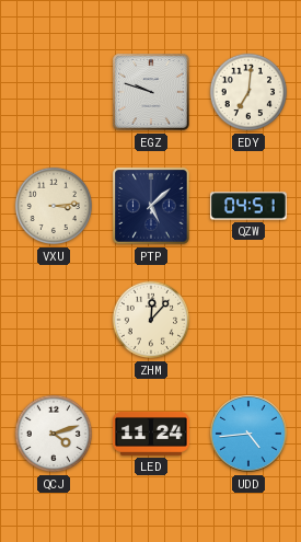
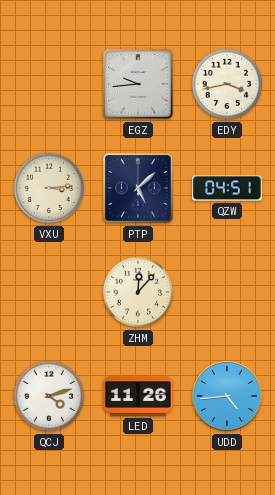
EGZ: 9:48 -> 9:44 (138, 84)
EDY: 7:01 -> 3:43 (227, 84)
LED: 11:24 -> 11:26 (139, 396)
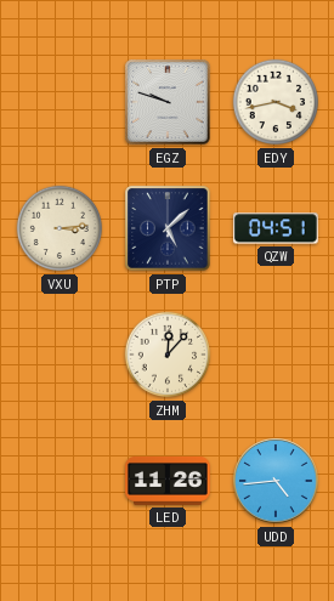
EGZ: 9:44 -> 9:48 (168, 102)
QCJ: 4:12 -> none (49, 396)
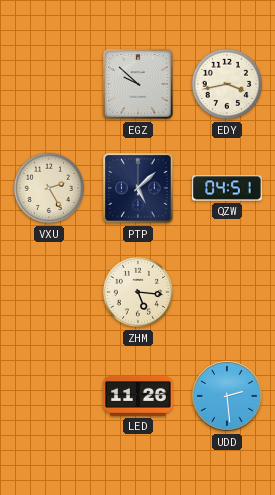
EGZ: 9:48 -> 9:52 (138, 84)
VXU: 3:14 -> 2:25 (49, 188)
ZHM: 12:07 -> 5:16 (138, 292)
UDD: 4:44 -> 2:29 (227, 396)
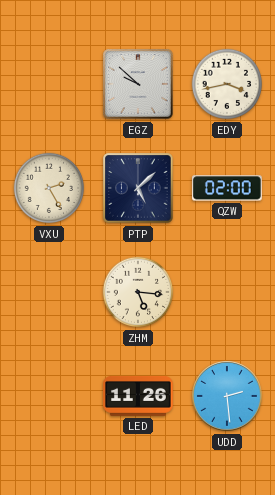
QZW: 04:51 -> 02:00 (227, 188)
